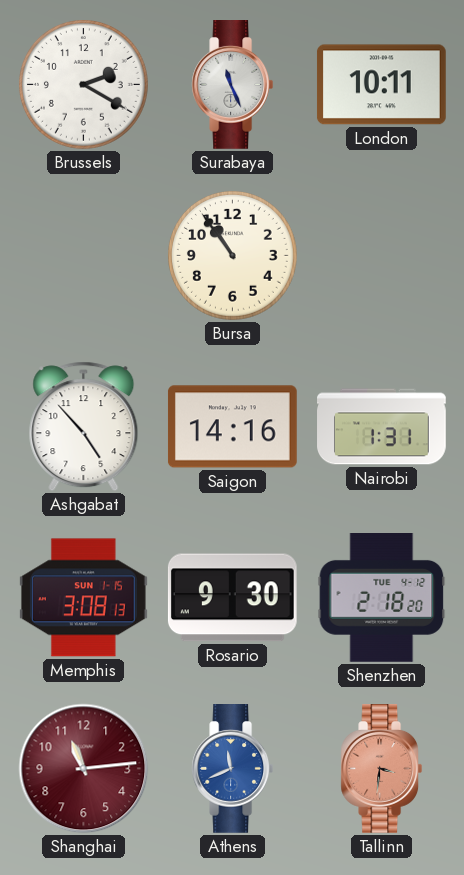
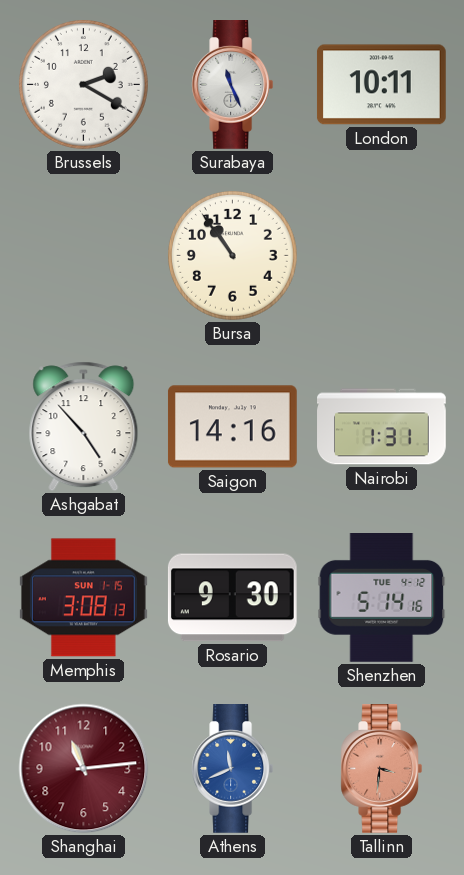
Shenzhen: 2:18 -> 5:14 (382, 598)
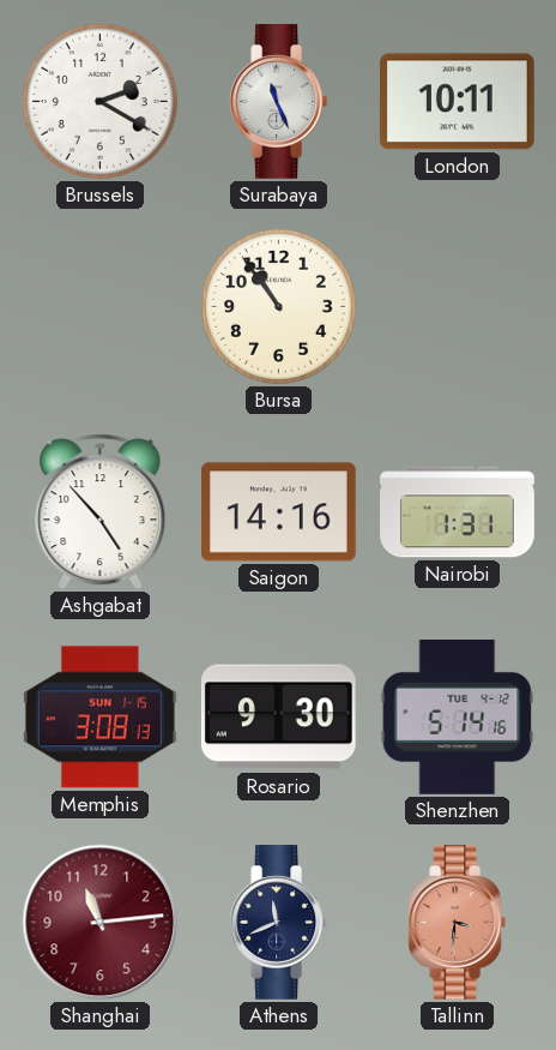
Athens dial: blue -> navy (279, 923)
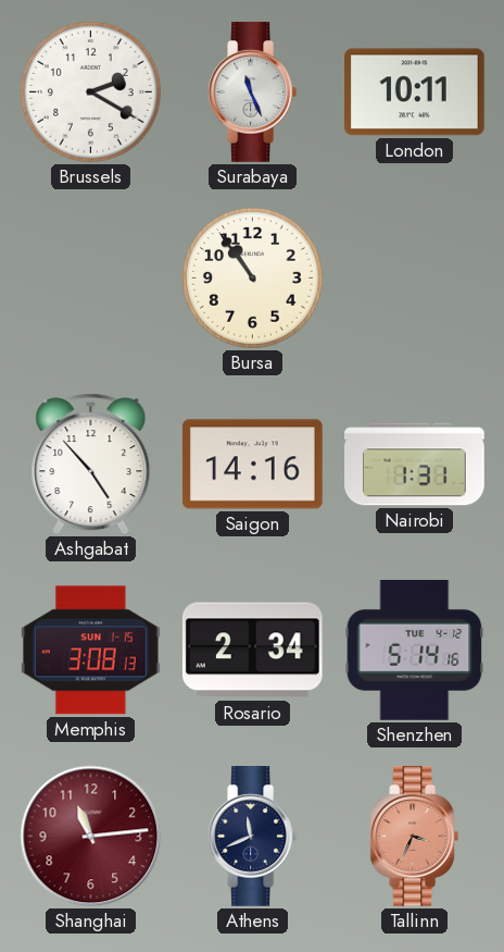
Rosario: 9:30 -> 2:34 (252, 651)
Tallinn: 3:31 -> 3:34 (415, 837)
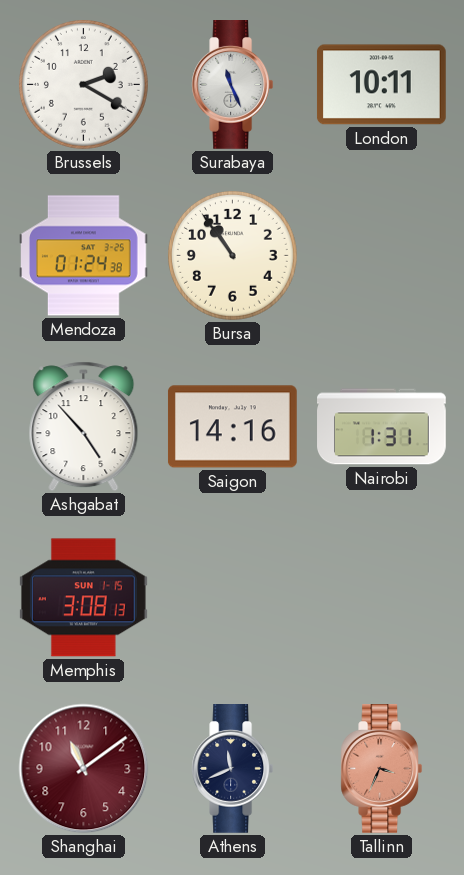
Mendoza: none -> 01:24 (84, 256)
Rosario: 2:34 -> none (252, 651)
Shenzhen: 5:14 -> none (415, 651)
Shanghai: 11:14 -> 11:09 (84, 769)
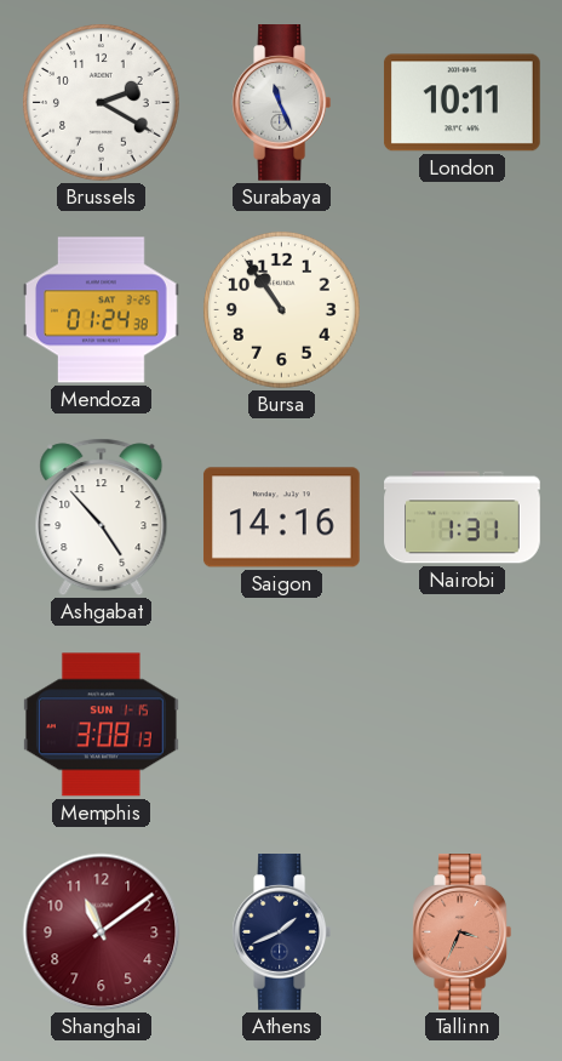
Athens: 11:41 -> 1:41 (282, 932)
